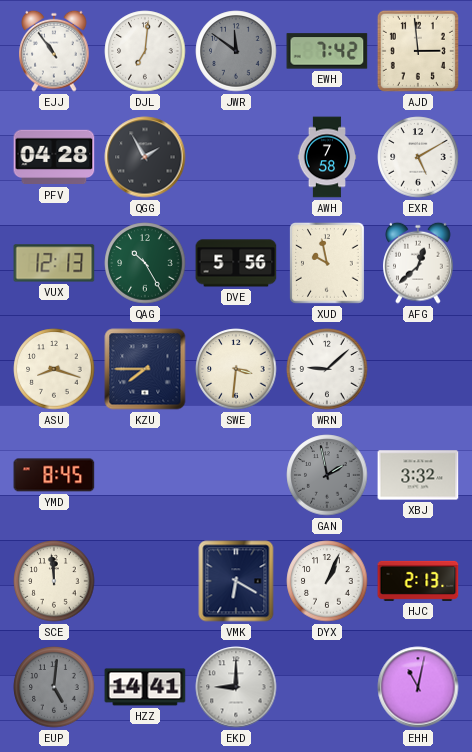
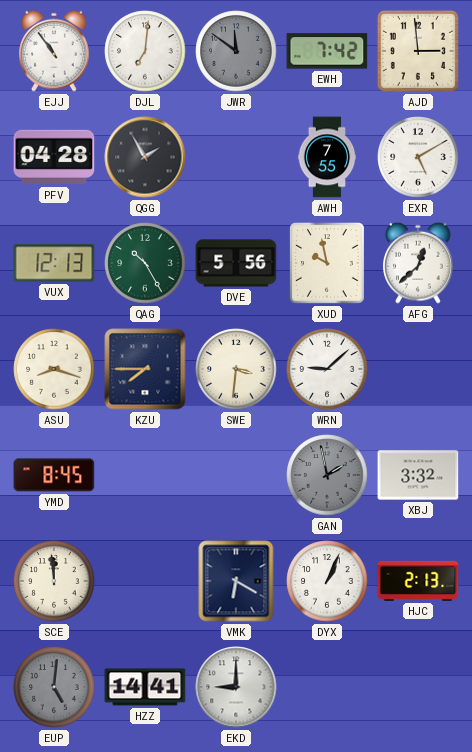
AWH: 7:58 -> 7:55 (327, 157)
EHH: 11:02 -> none (418, 687)
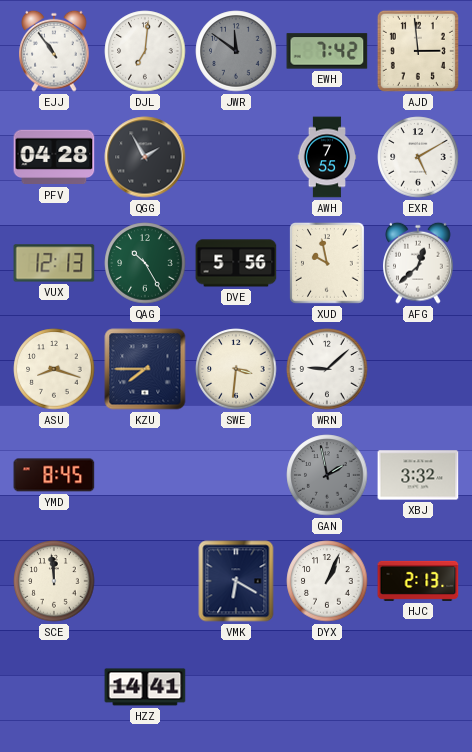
EUP: 5:01 -> none (54, 687)
EKD: 9:00 -> none (236, 687)
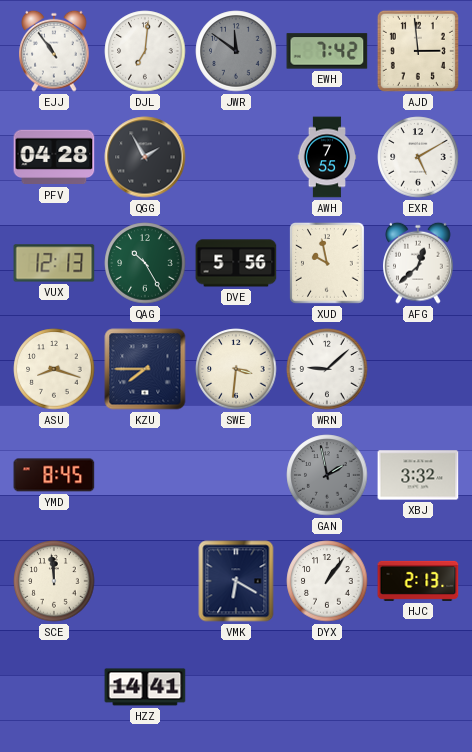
DYX: 1:04 -> 1:06 (327, 581)
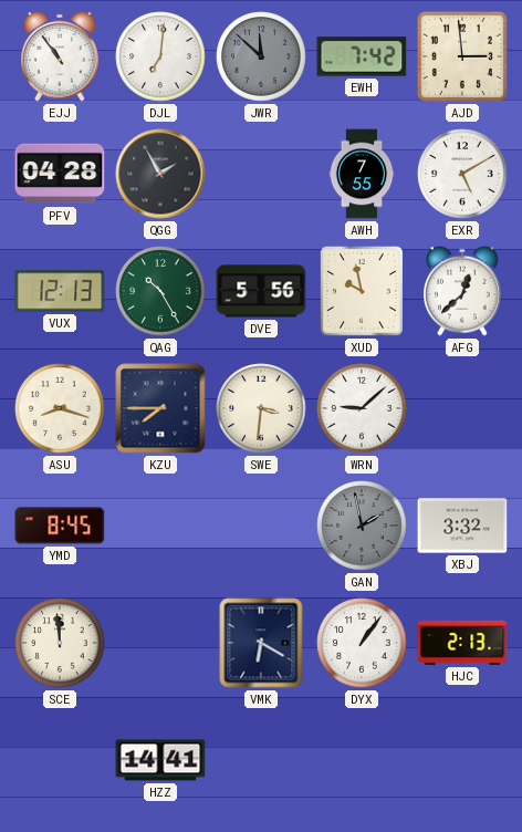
JWR: 11:51 -> 11:52 (261, 56)
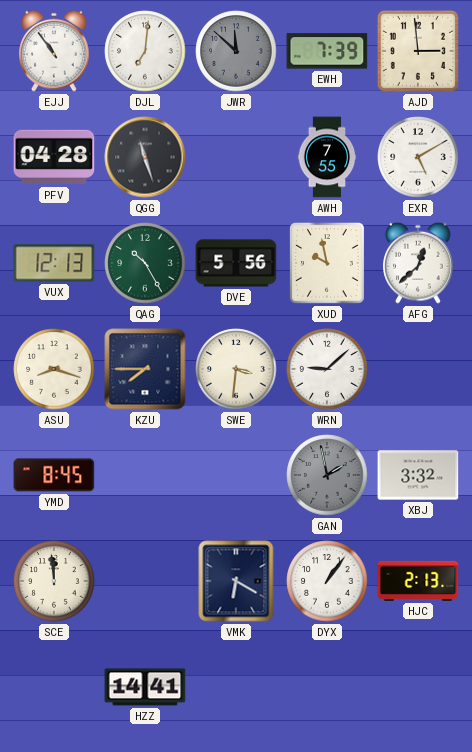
EWH: 7:42 -> 7:39 (327, 51)
QGG: 1:55 -> 11:27 (145, 157)
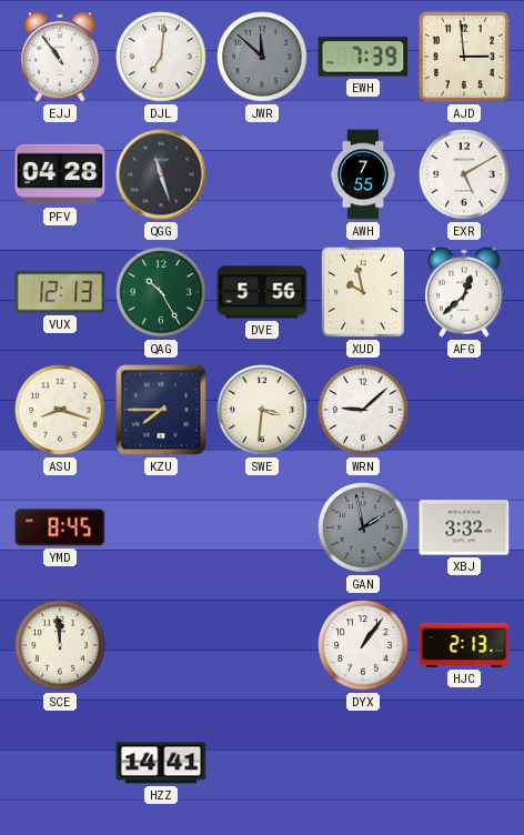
VMK: 6:20 -> none (236, 581)
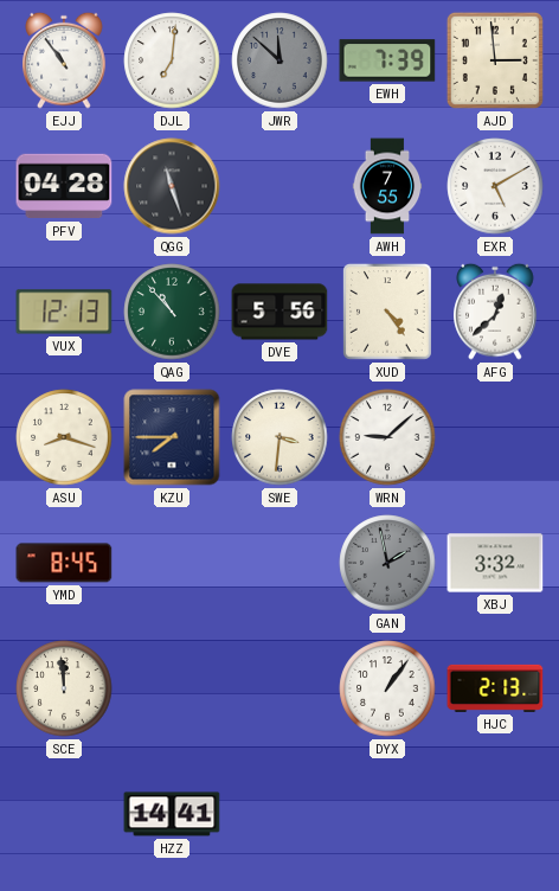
QAG: 10:25 -> 10:53 (172, 312)
XUD: 9:58 -> 4:24 (388, 313)
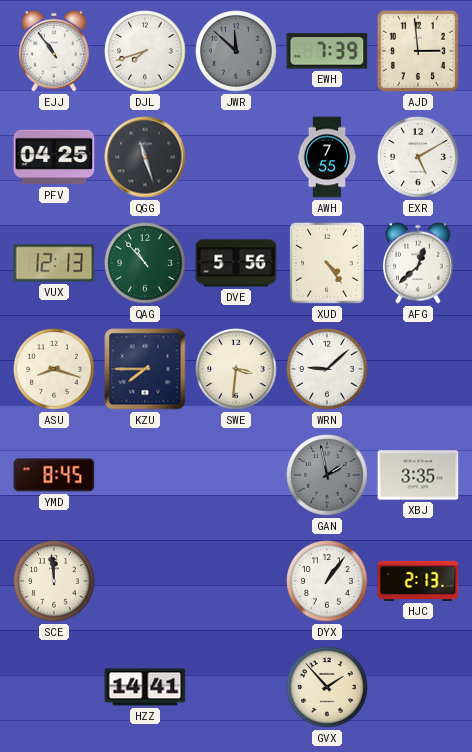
DJL: 7:01 -> 7:42 (145, 51)
PFV: 04:28 -> 04:25 (54, 157)
XBJ: 3:32 -> 3:35 (418, 475)
GVX: none -> 1:53 (327, 687)
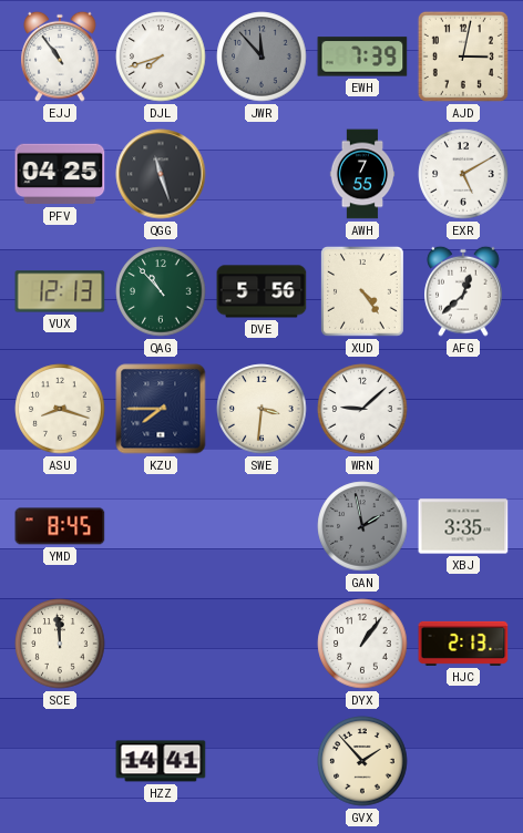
JWR: 11:52 -> 11:53 (261, 56)
AJD: 2:59 -> 3:02 (463, 56)
